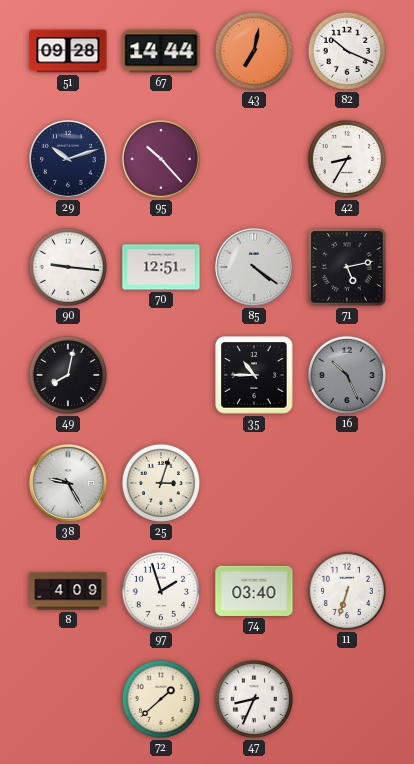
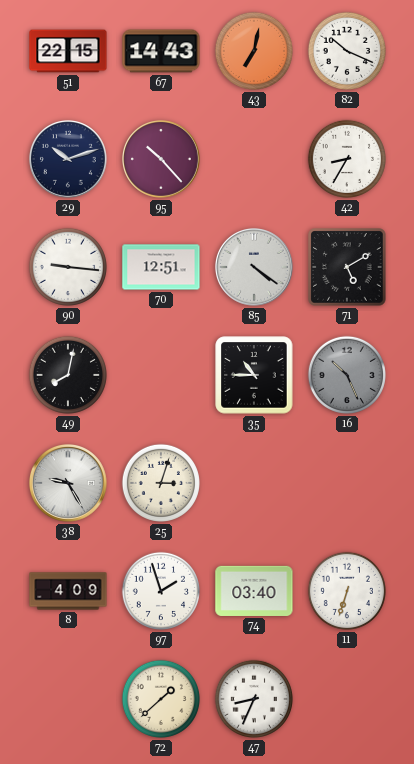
51: 09:28 -> 22:15 (68, 51)
67: 14:44 -> 14:43 (161, 51)
71: 5:13 -> 5:10 (347, 267)
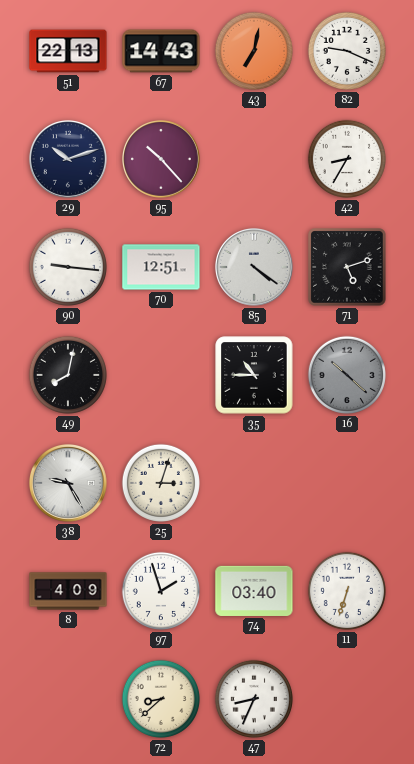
51: 22:15 -> 22:13 (68, 51)
82: 10:19 -> 9:19 (346, 51)
71: 5:10 -> 5:12 (347, 267)
16: 10:26 -> 10:22 (346, 375)
72: 1:38 -> 8:38 (160, 699)
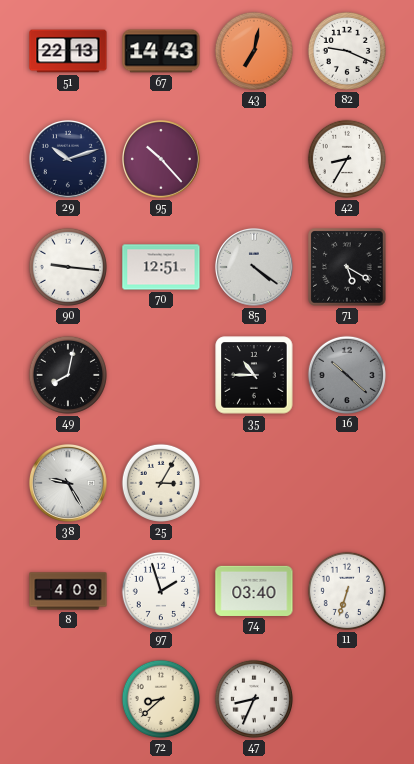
71: 5:12 -> 5:20 (347, 267)
25: 3:03 -> 3:05 (160, 483)
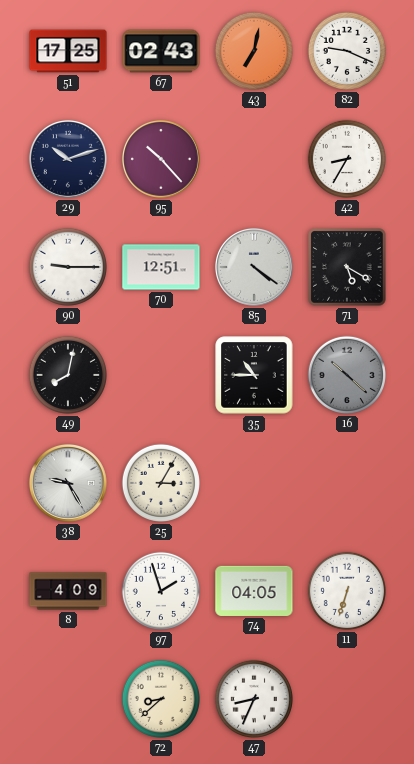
51: 22:13 -> 17:25 (68, 51)
67: 14:43 -> 02:43 (161, 51)
90: 9:16 -> 9:15 (67, 267)
74: 03:40 -> 04:05 (254, 591)
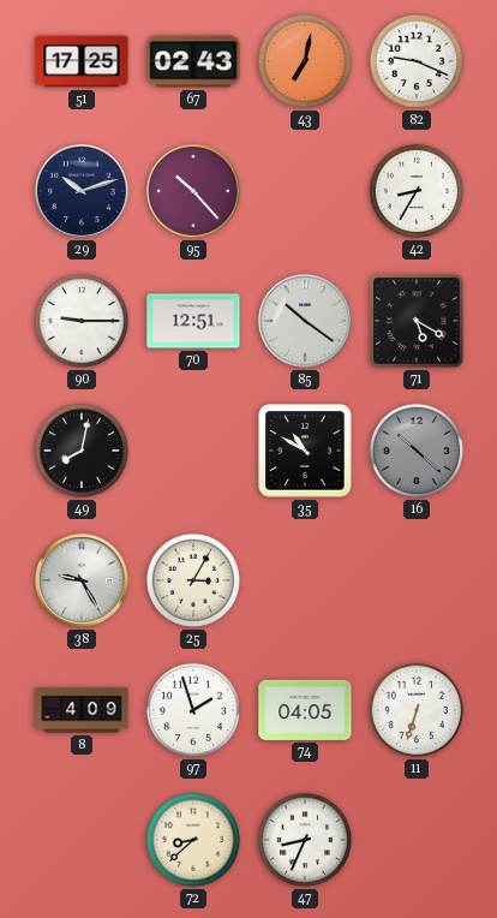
85: 4:21 -> 10:21 (305, 321)
35: 10:45 -> 10:50 (305, 451)
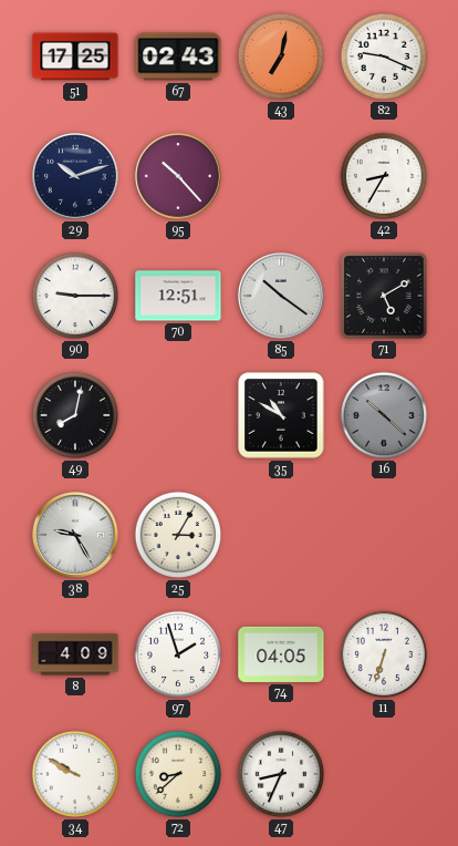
71: 5:20 -> 5:10 (384, 296)
34: none -> 9:50 (74, 774)
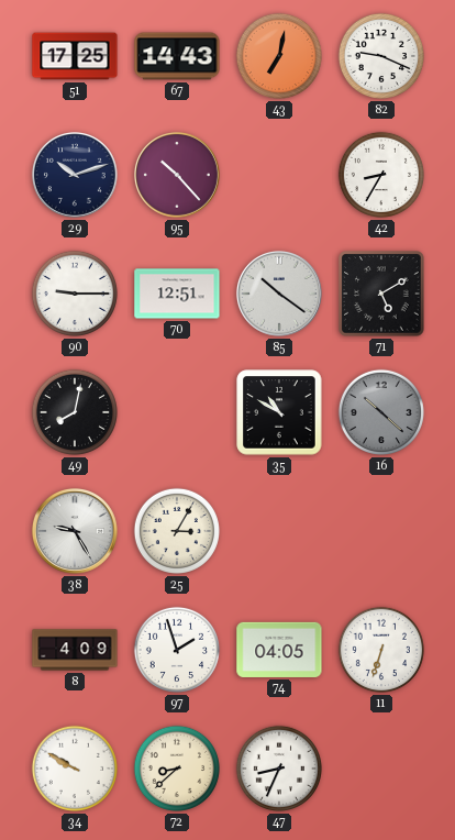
67: 02:43 -> 14:43 (177, 56)
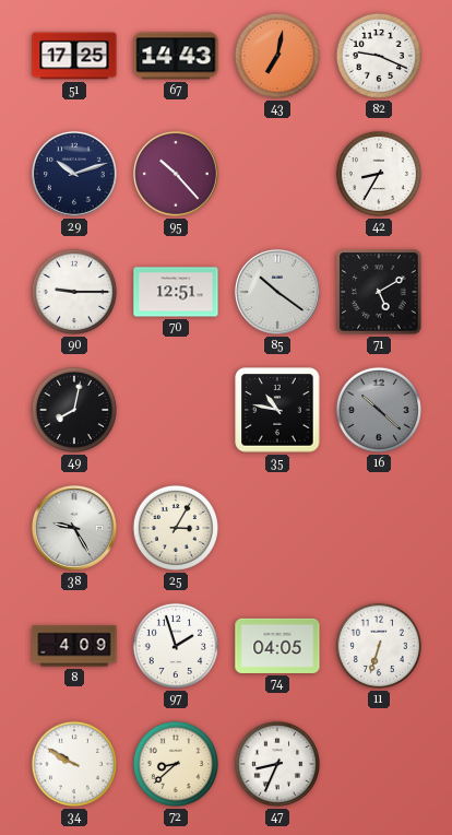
35: 10:50 -> 10:47 (277, 410)
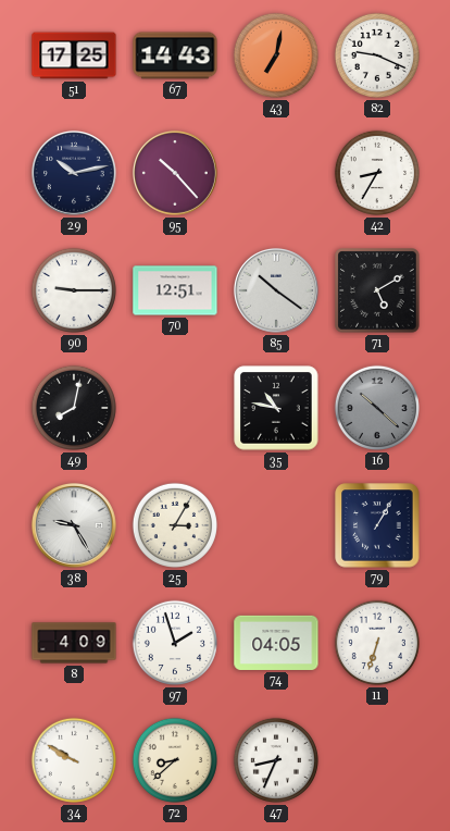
29: 10:12 -> 10:13 (74, 173)
79: none -> 1:05 (377, 525)
